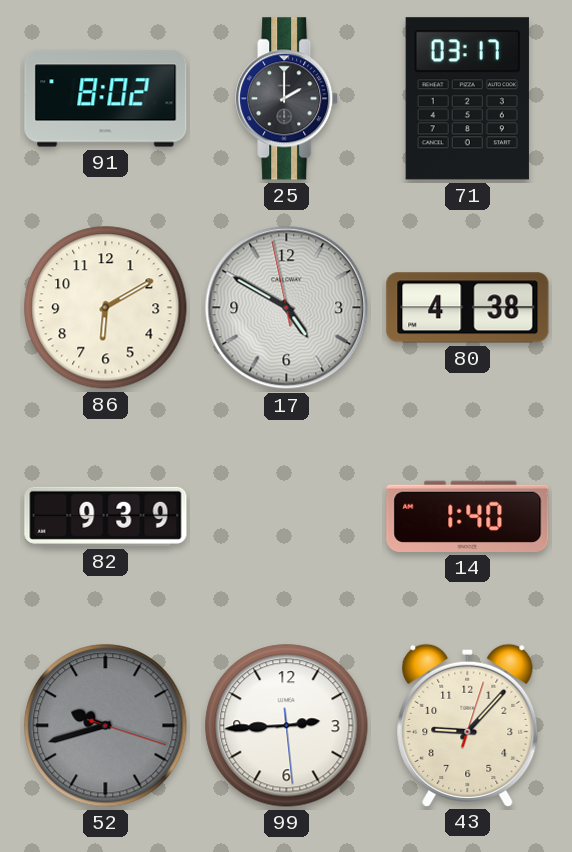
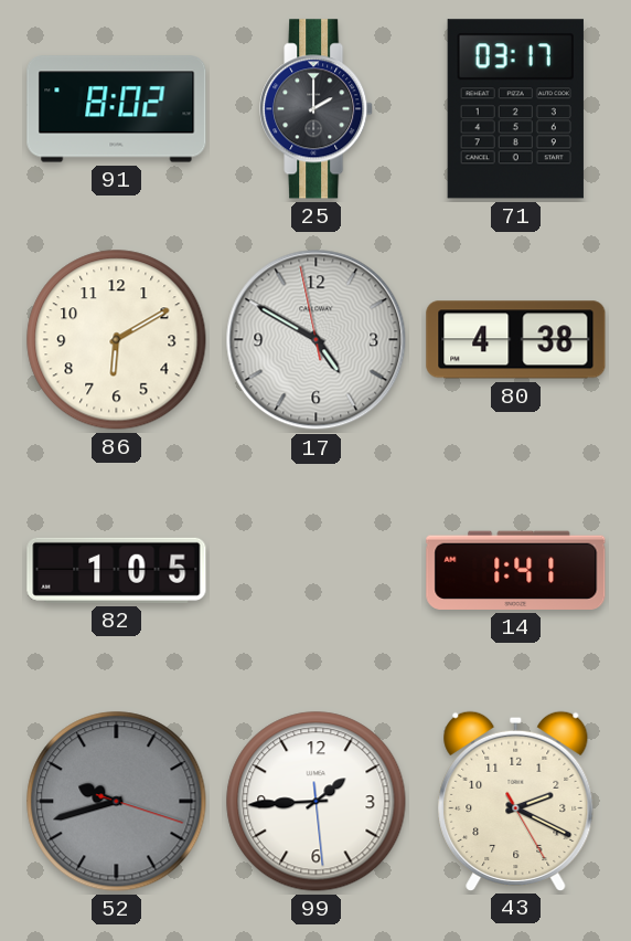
82: 9:39 -> 1:05 (117, 570)
14: 1:40 -> 1:41 (516, 570)
99: 2:44 -> 1:44 (317, 802)
43: 9:07 -> 2:19 (516, 801)
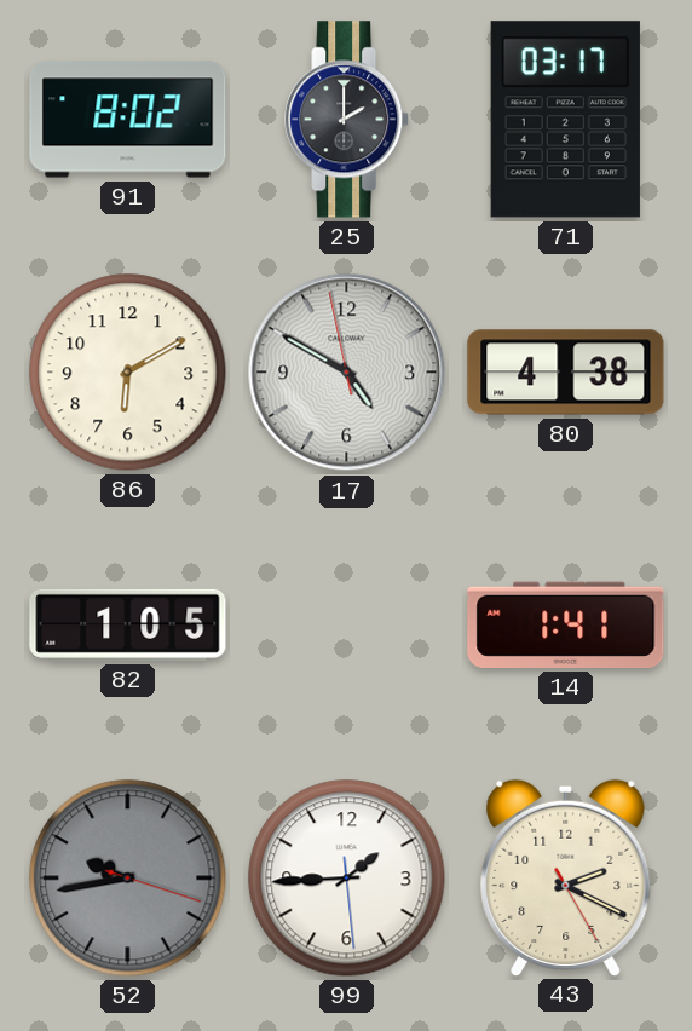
52: 9:42 -> 9:43 (128, 879)
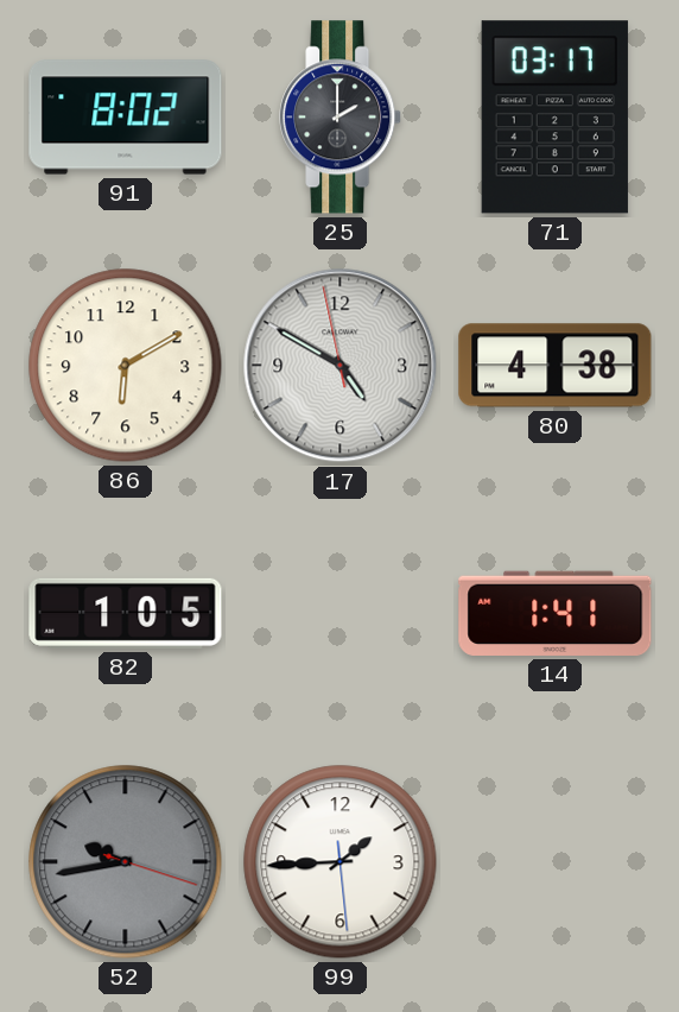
43: 2:19 -> none (566, 877)
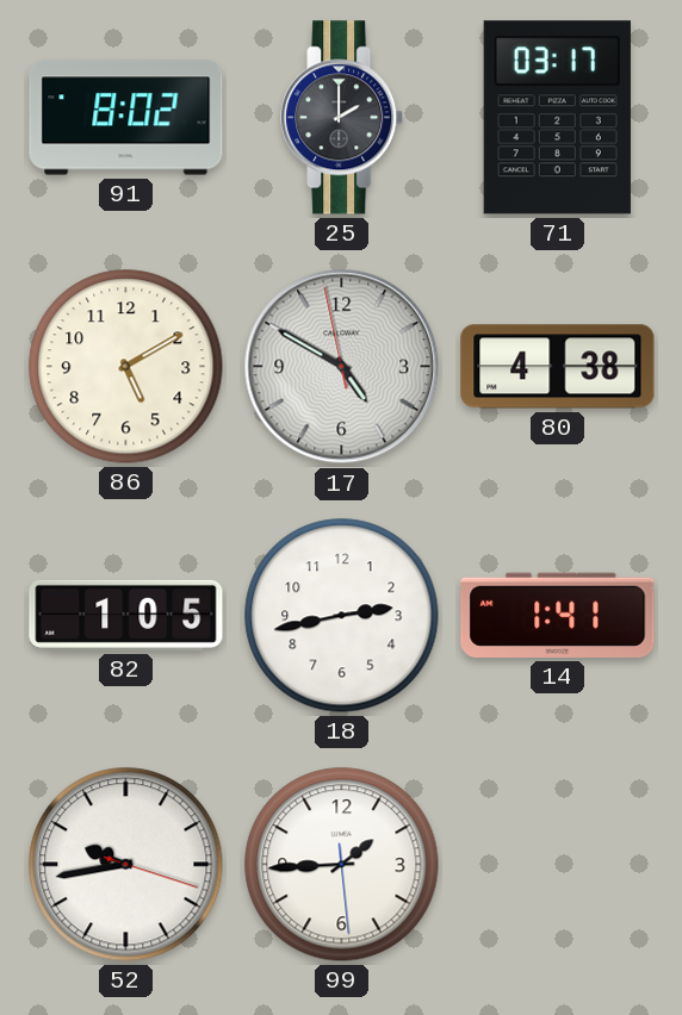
86: 6:10 -> 5:10 (126, 367)
18: none -> 2:43 (342, 616)
52 dial: grey -> white (126, 865)
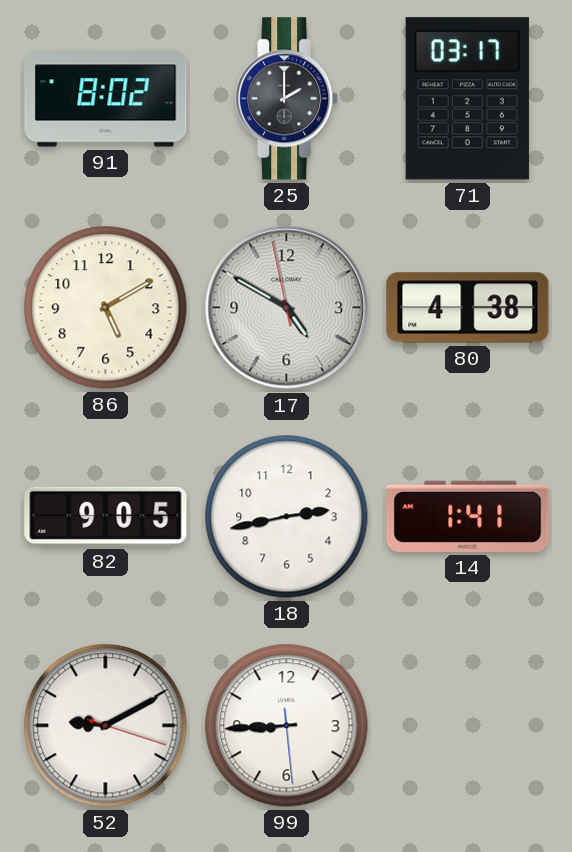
82: 1:05 -> 9:05 (106, 516)
52: 9:43 -> 9:10 (106, 726)
99: 1:44 -> 8:44 (287, 726)
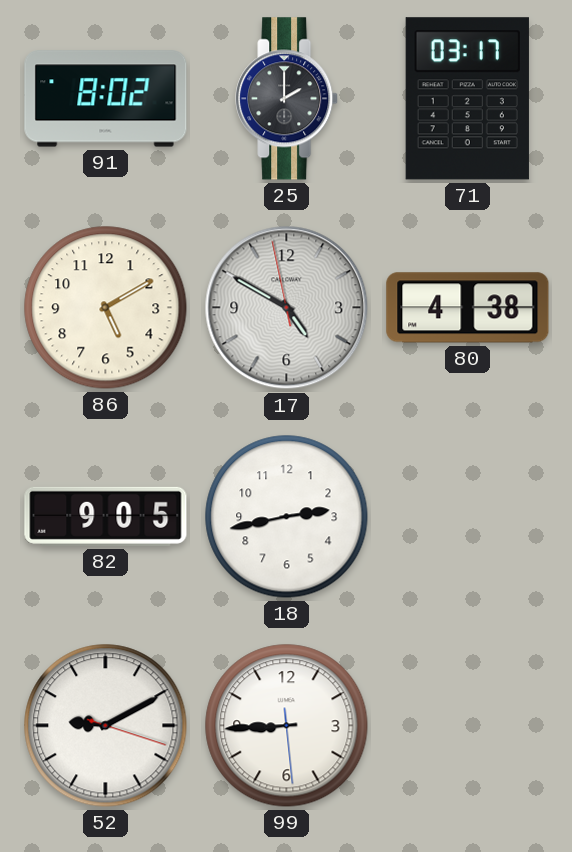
14: 1:41 -> none (468, 516)
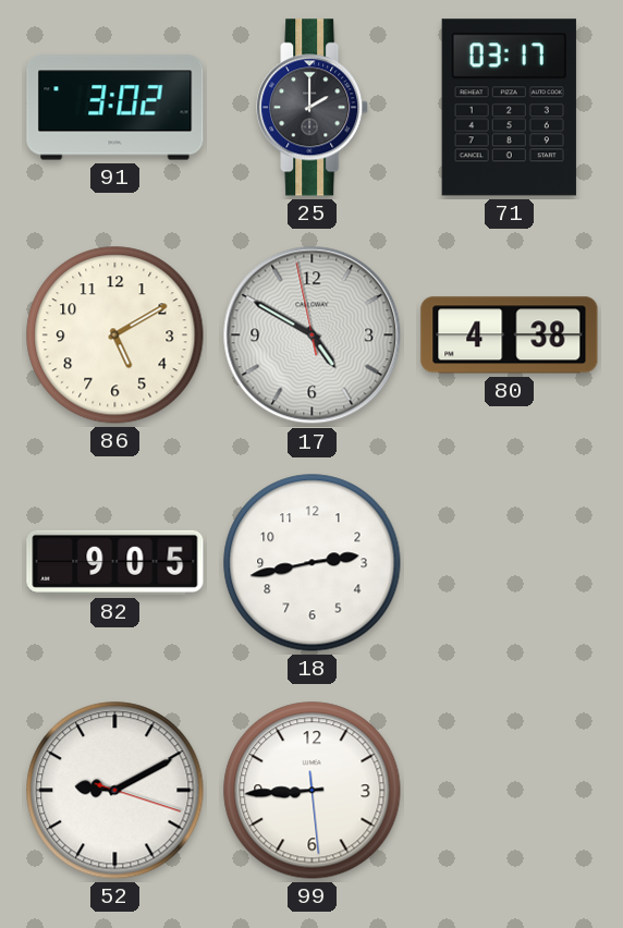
91: 8:02 -> 3:02 (115, 108)
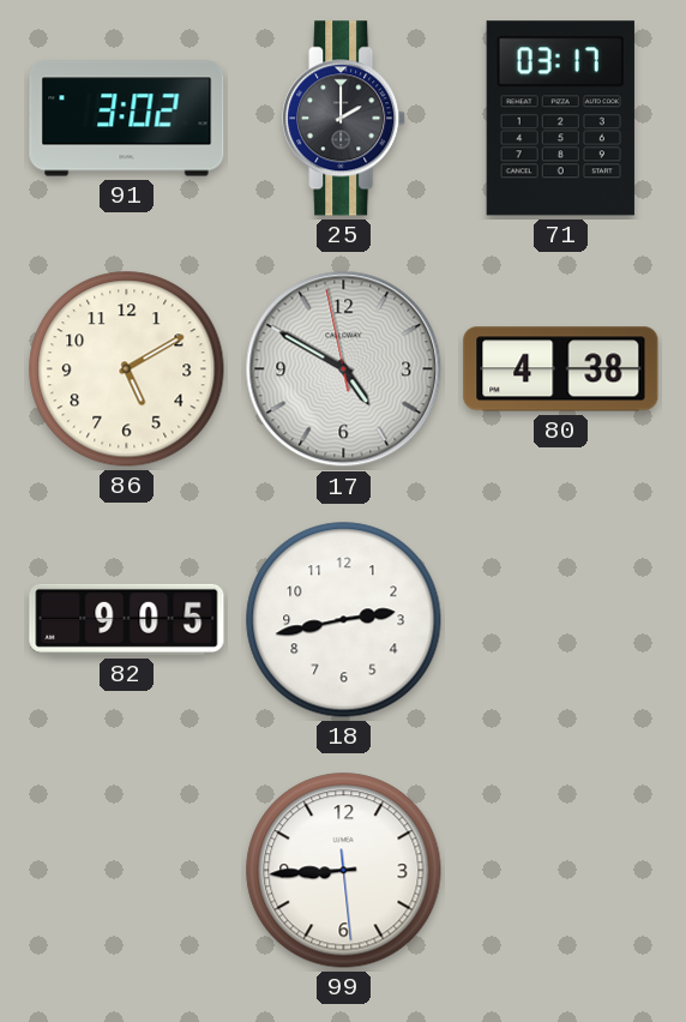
52: 9:10 -> none (115, 791)
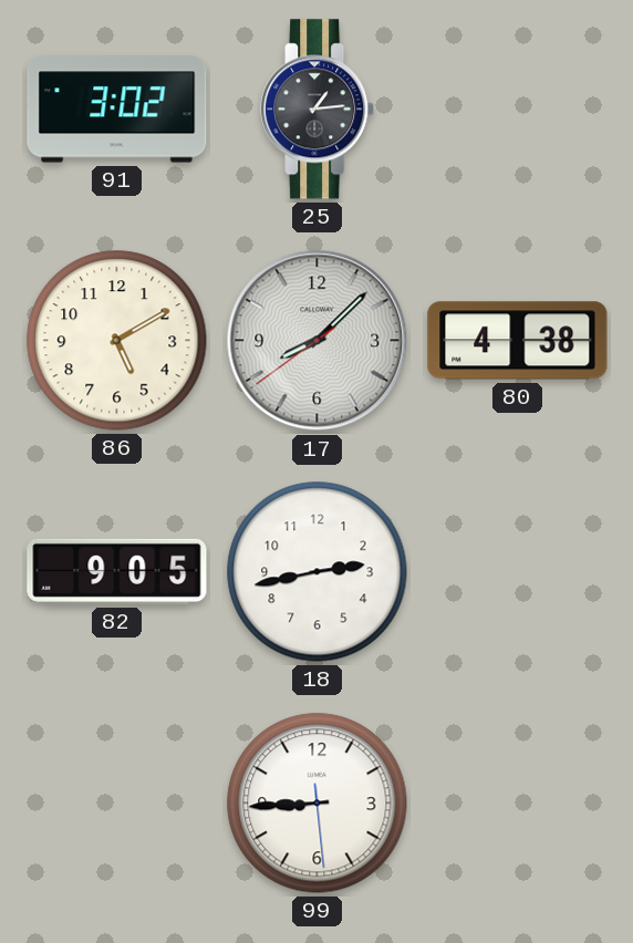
25: 2:00 -> 1:14 (318, 110)
71: 03:17 -> none (560, 119)
17: 4:49 -> 8:07 (318, 341)
